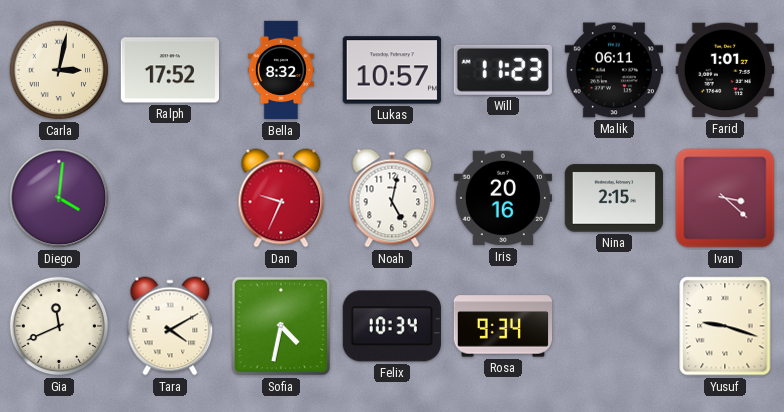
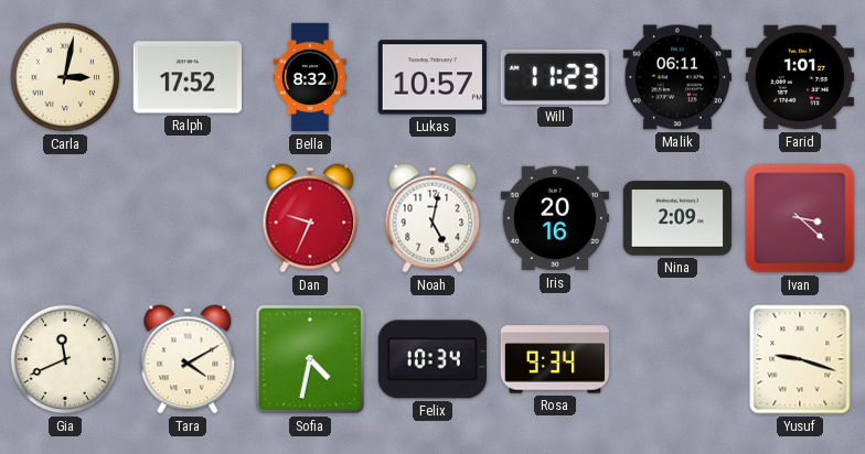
Diego: 4:01 -> none (59, 198)
Nina: 2:15 -> 2:09 (676, 218)
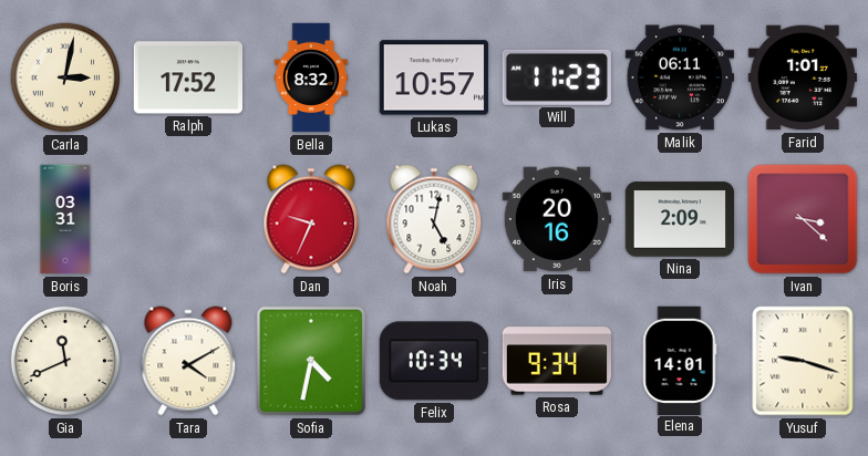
Boris: none -> 03:31 (65, 219)
Elena: none -> 14:01 (680, 360)
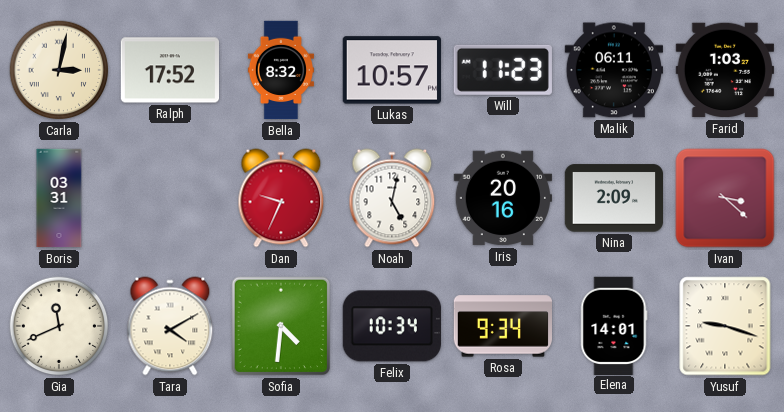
Farid: 1:01 -> 1:03 (724, 70)
Sofia: 4:32 -> 4:31 (281, 326)
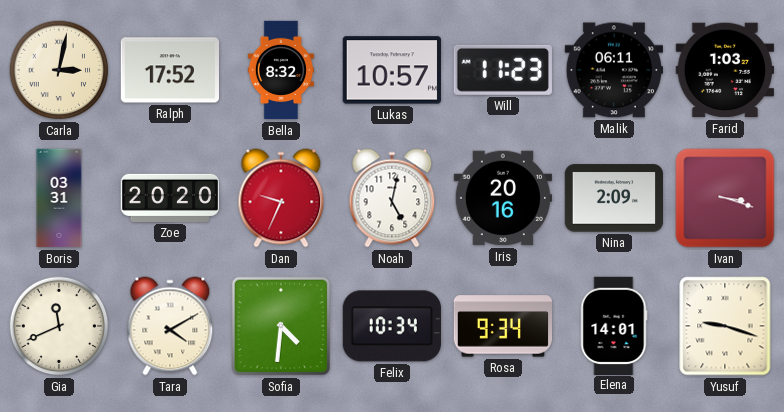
Zoe: none -> 20:20 (170, 198)
Ivan: 3:22 -> 3:18 (725, 198)
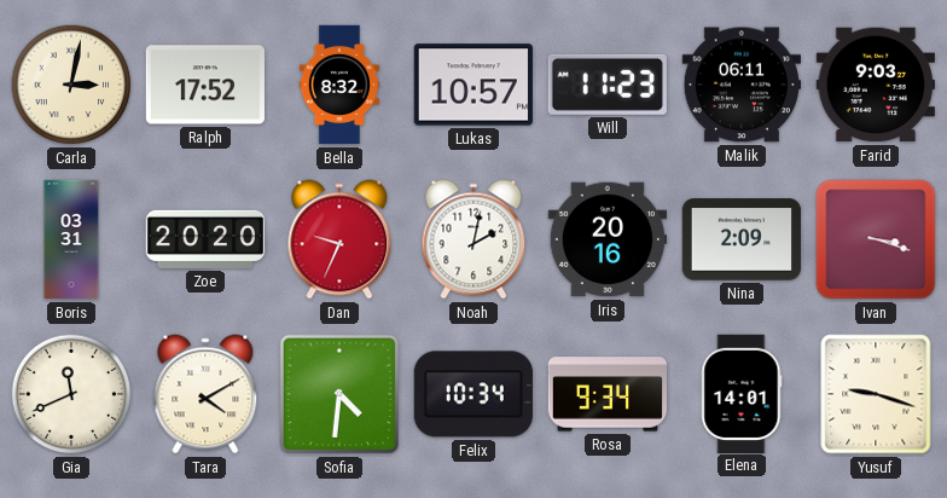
Farid: 1:03 -> 9:03 (875, 85)
Noah: 5:02 -> 2:02 (473, 239)
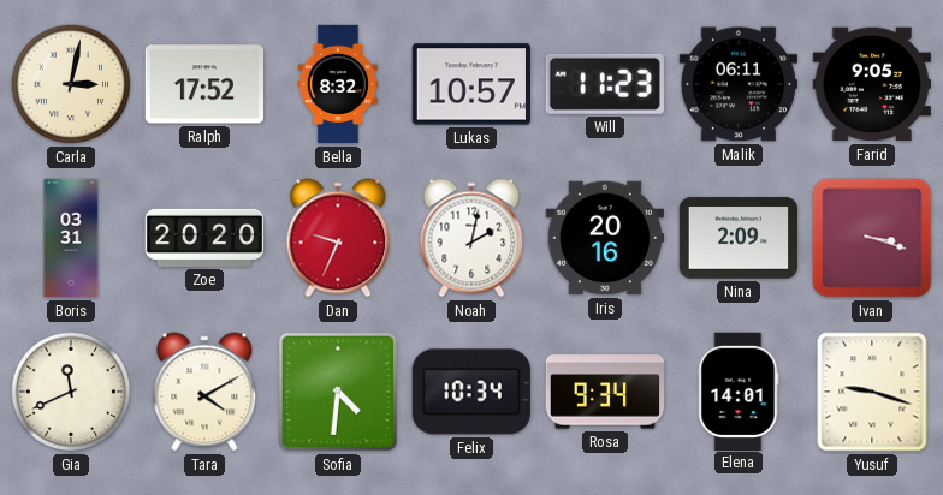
Farid: 9:03 -> 9:05 (871, 84)
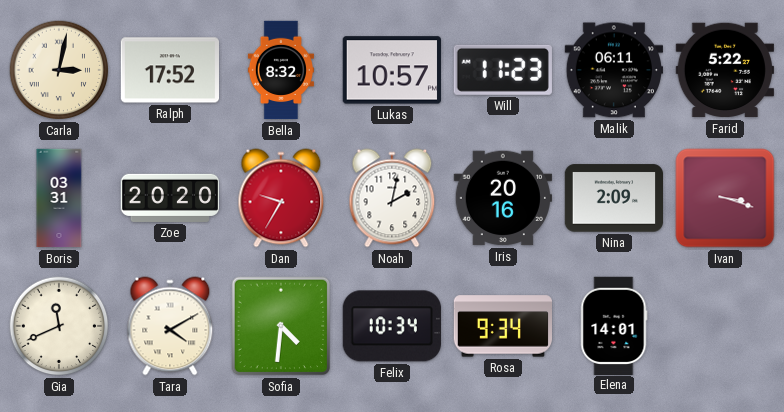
Farid: 9:05 -> 5:22 (724, 70)
Dan: 9:34 -> 9:35 (281, 198)
Yusuf: 9:18 -> none (872, 392)
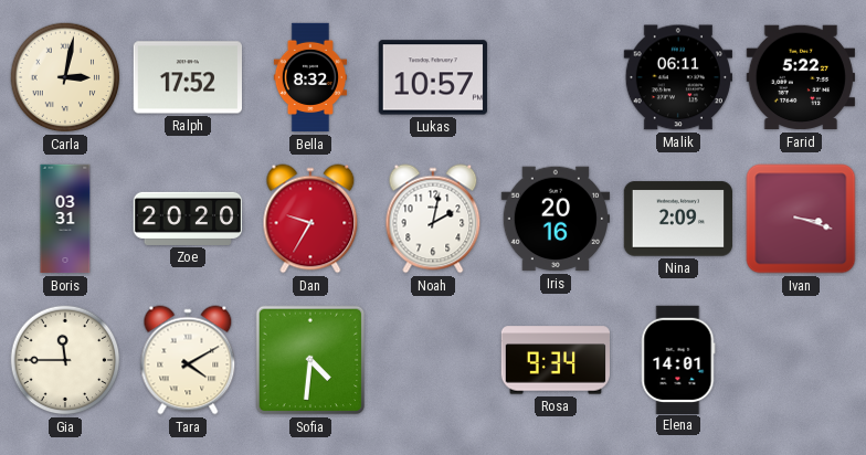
Will: 11:23 -> none (503, 70)
Gia: 11:41 -> 11:45 (65, 360)
Felix: 10:34 -> none (392, 326)
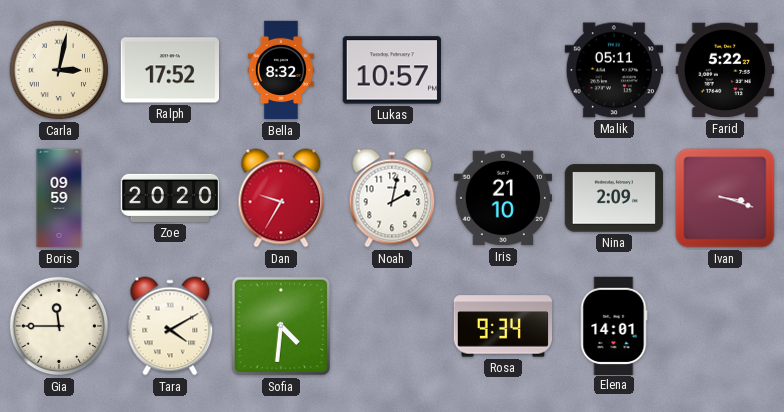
Malik: 06:11 -> 05:11 (613, 70)
Boris: 03:31 -> 09:59 (59, 198)
Iris: 20:16 -> 21:10 (502, 198)
